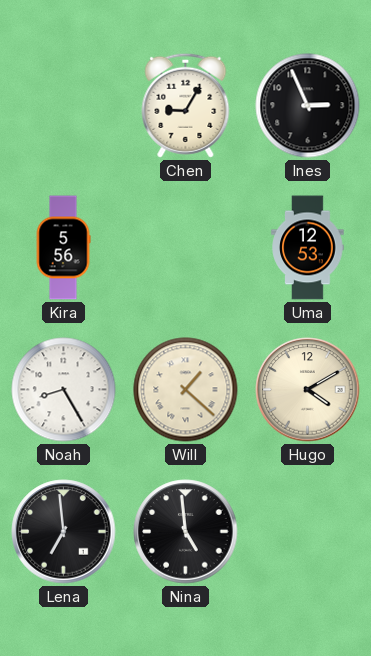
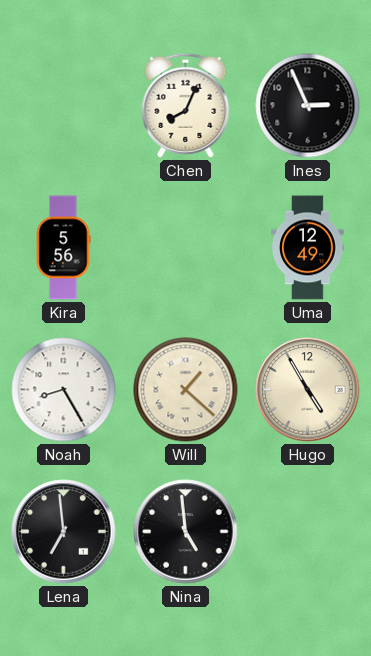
Chen: 9:05 -> 8:04 (186, 105)
Uma: 12:53 -> 12:49 (308, 248)
Hugo: 4:10 -> 4:55 (308, 390)
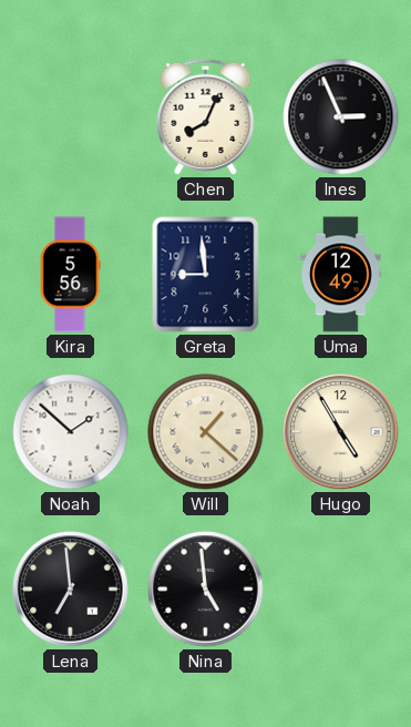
Greta: none -> 8:59 (206, 275)
Noah: 8:25 -> 1:52 (71, 432)
